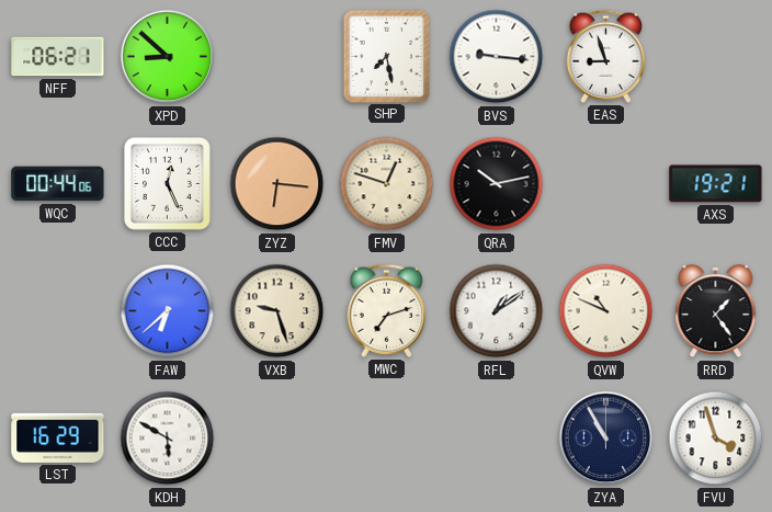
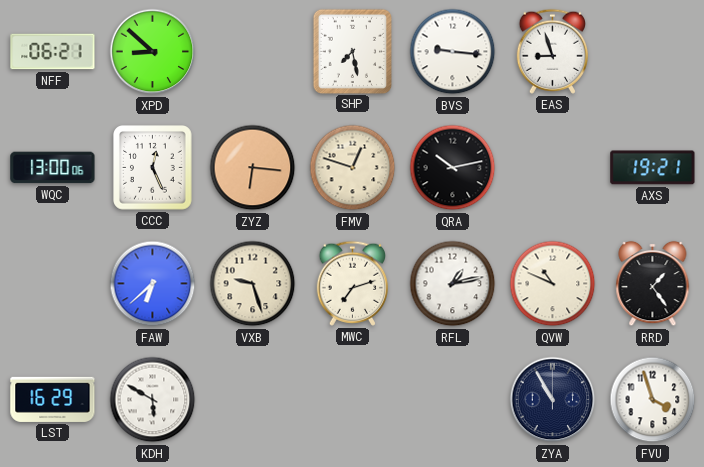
WQC: 00:44 -> 13:00 (53, 168)
RFL: 1:09 -> 1:13 (453, 284)
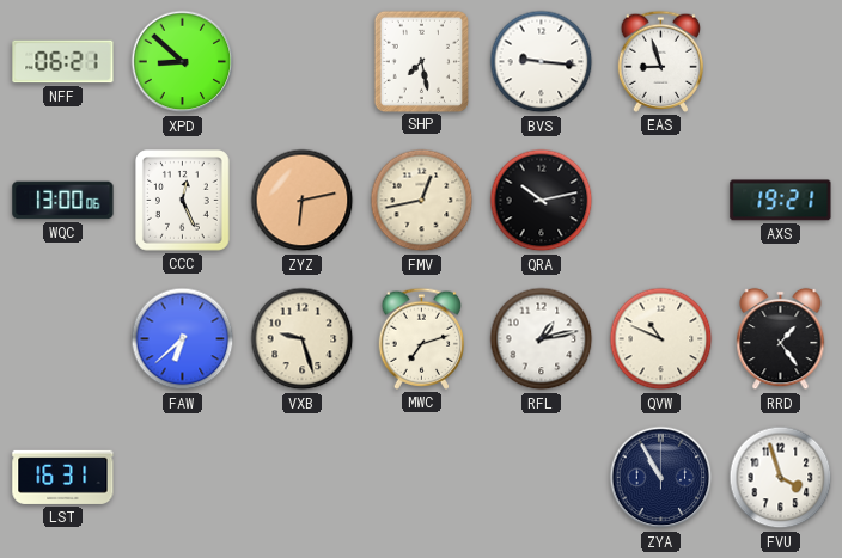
ZYZ: 6:16 -> 6:13 (303, 201)
FMV: 12:48 -> 12:43 (422, 201)
LST: 16:29 -> 16:31 (63, 477)
KDH: 5:50 -> none (153, 400)
